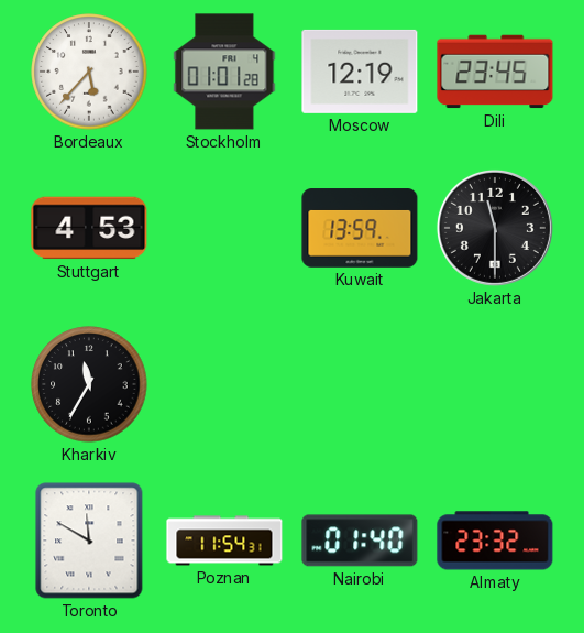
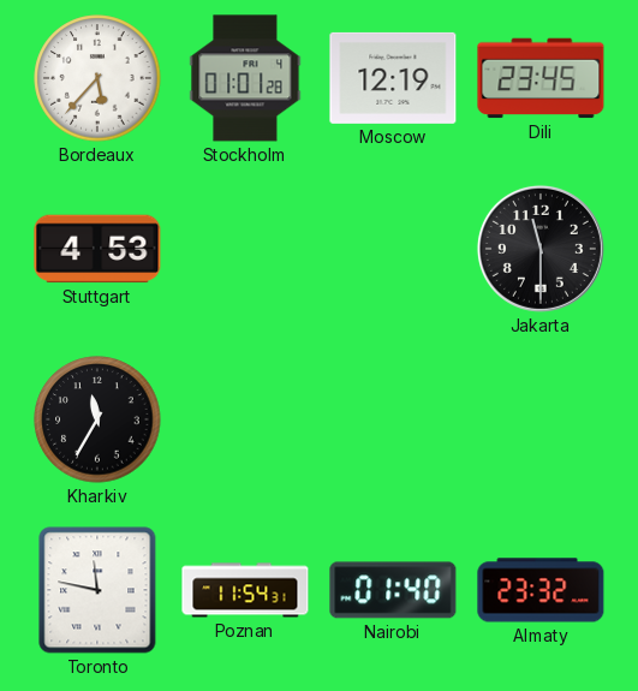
Kuwait: 13:59 -> none (360, 228)
Toronto: 11:50 -> 11:47 (97, 590)
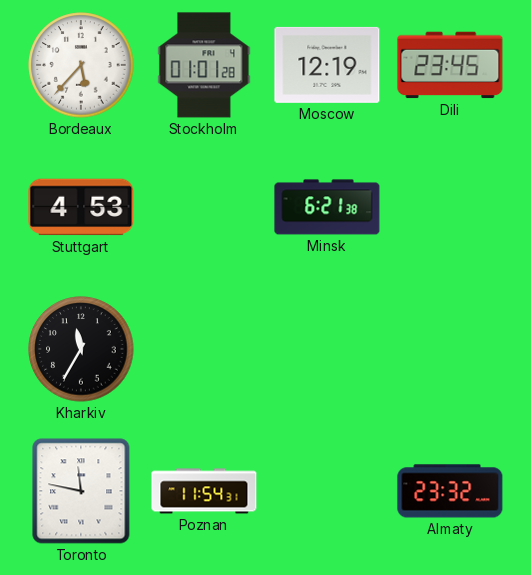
Minsk: none -> 6:21 (327, 207)
Jakarta: 11:30 -> none (541, 249)
Nairobi: 01:40 -> none (393, 590)
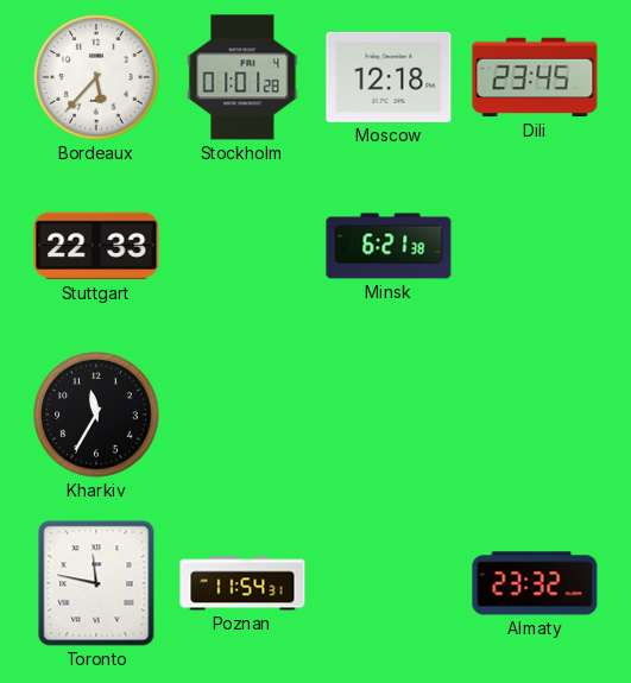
Moscow: 12:19 -> 12:18 (389, 77)
Stuttgart: 4:53 -> 22:33 (96, 246)
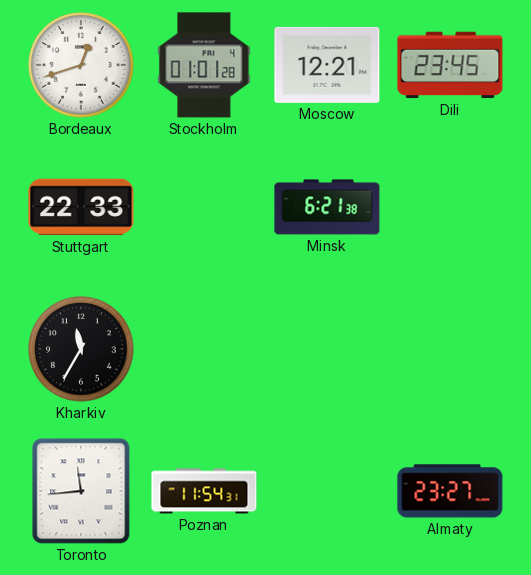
Bordeaux: 5:37 -> 12:42 (81, 65)
Moscow: 12:18 -> 12:21 (327, 65)
Toronto: 11:47 -> 11:44 (81, 491)
Almaty: 23:32 -> 23:27 (450, 491)
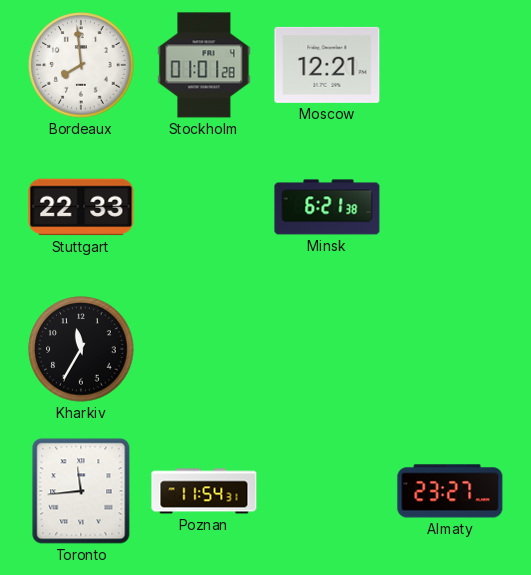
Bordeaux: 12:42 -> 7:59 (81, 65)
Dili: 23:45 -> none (450, 65)
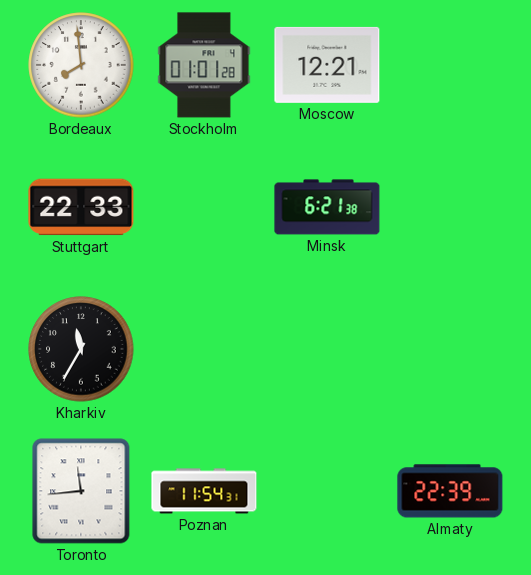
Almaty: 23:27 -> 22:39 (450, 491)
